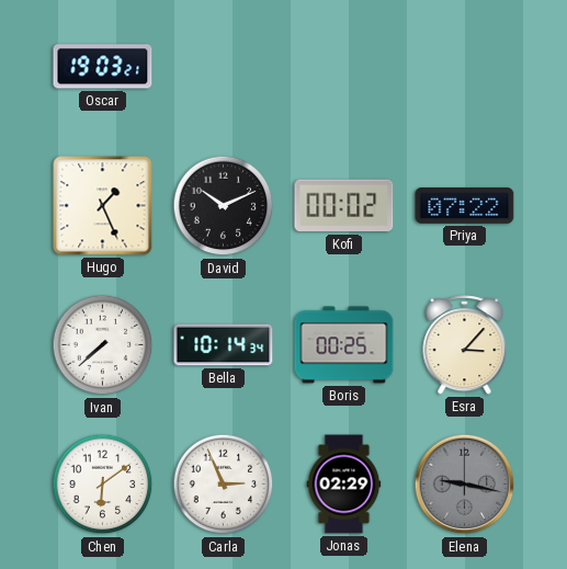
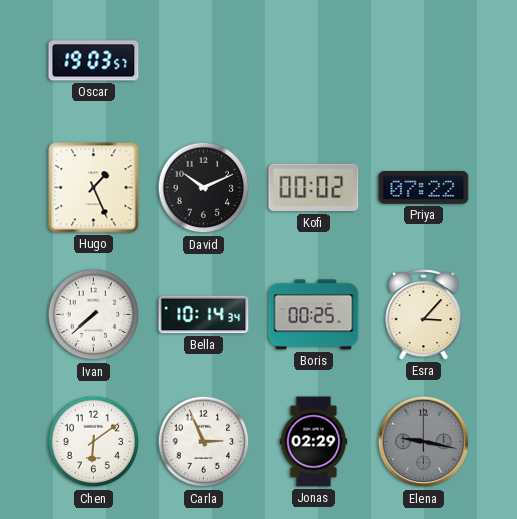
Oscar: 19:03:21 -> 19:03:57 (94, 61)
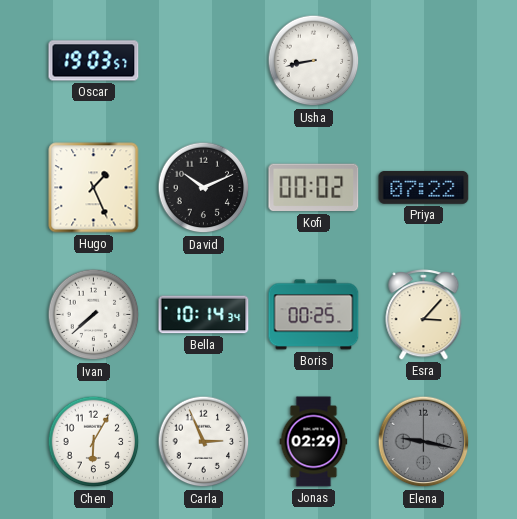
Usha: none -> 8:43 (314, 61)
Chen: 6:09 -> 6:05 (94, 442)
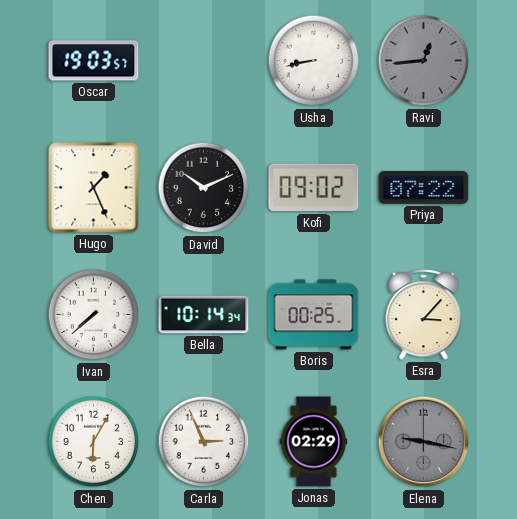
Ravi: none -> 12:44 (424, 61)
Kofi: 00:02 -> 09:02 (314, 188)
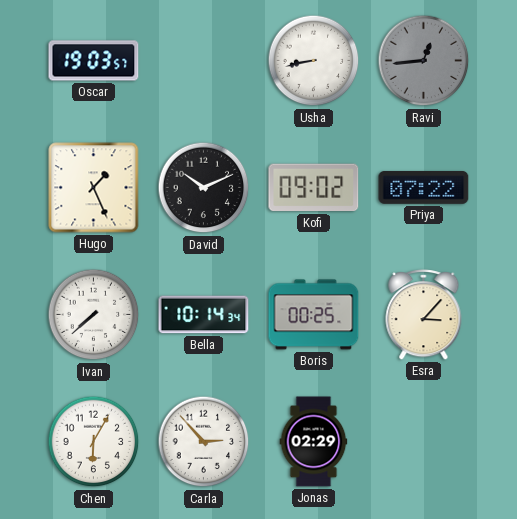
Carla: 2:56 -> 2:53 (204, 442)
Elena: 9:17 -> none (424, 442)
